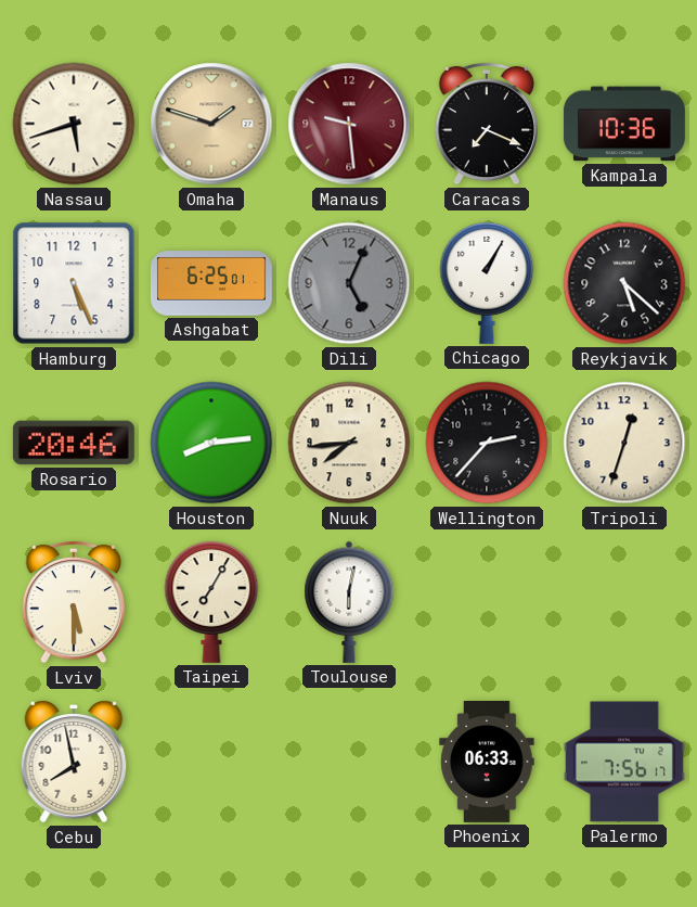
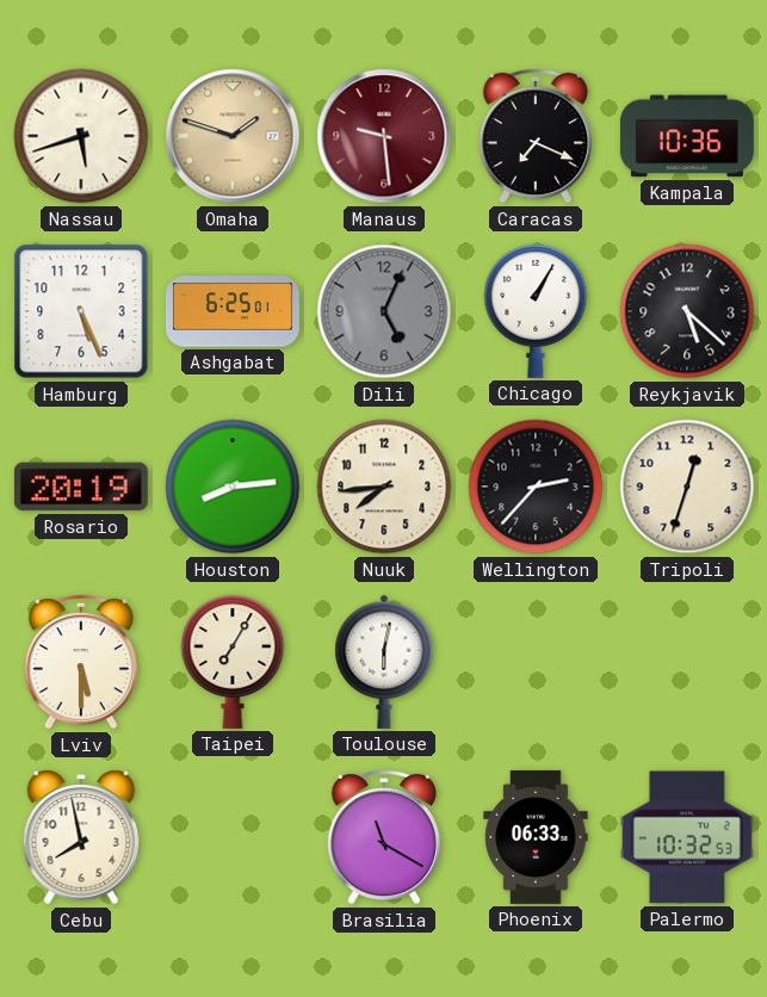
Rosario: 20:46 -> 20:19 (81, 487)
Brasilia: none -> 11:20 (384, 837)
Palermo: 7:56 -> 10:32 (687, 837)
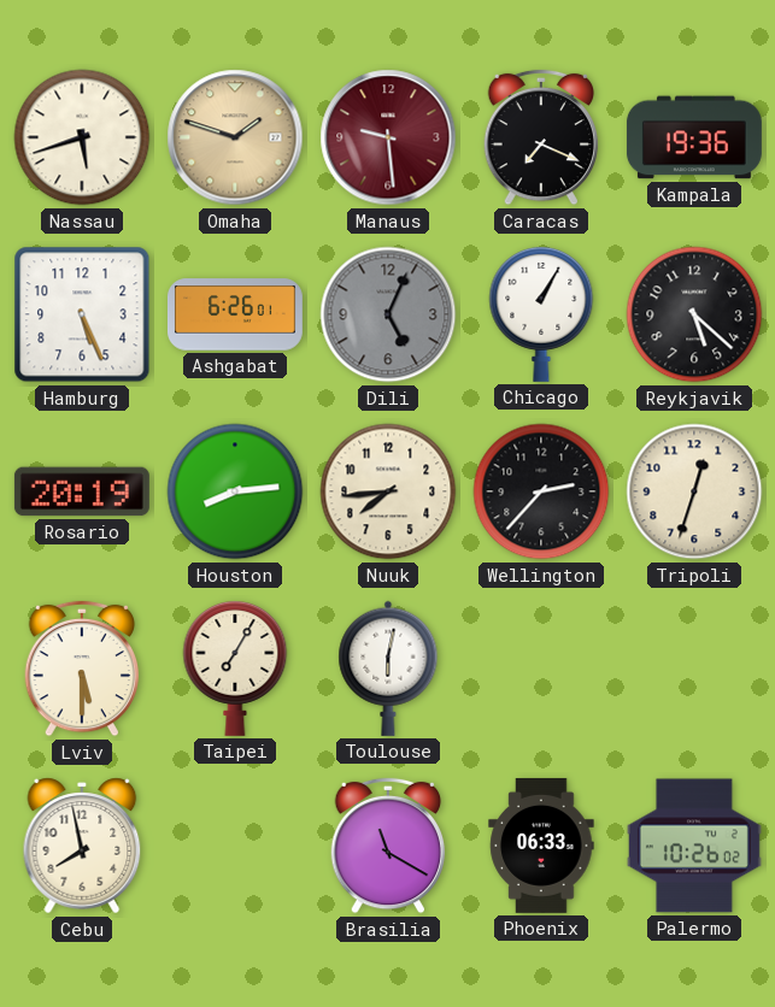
Kampala: 10:36 -> 19:36 (694, 137)
Ashgabat: 6:25 -> 6:26 (235, 314)
Palermo: 10:32 -> 10:26 (694, 846)
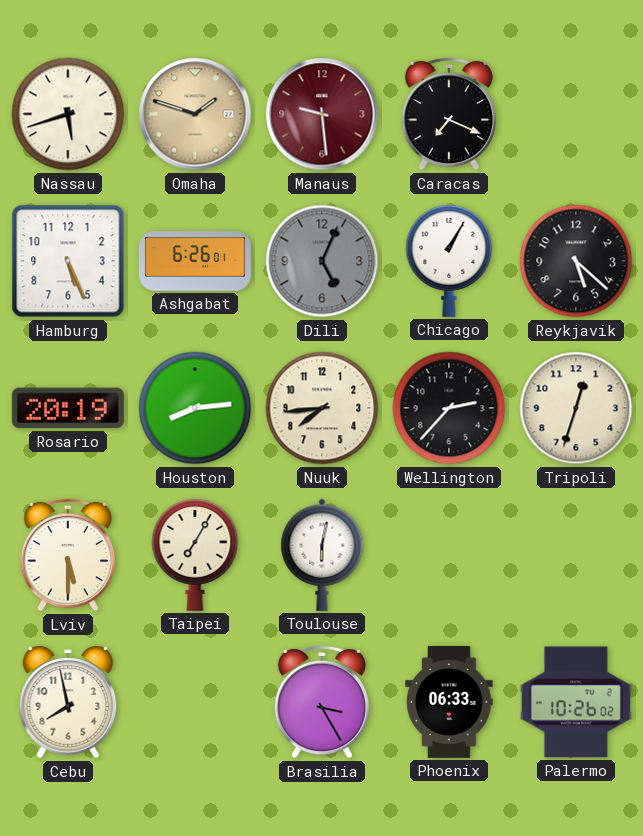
Kampala: 19:36 -> none (694, 137)
Brasilia: 11:20 -> 3:25 (322, 702)
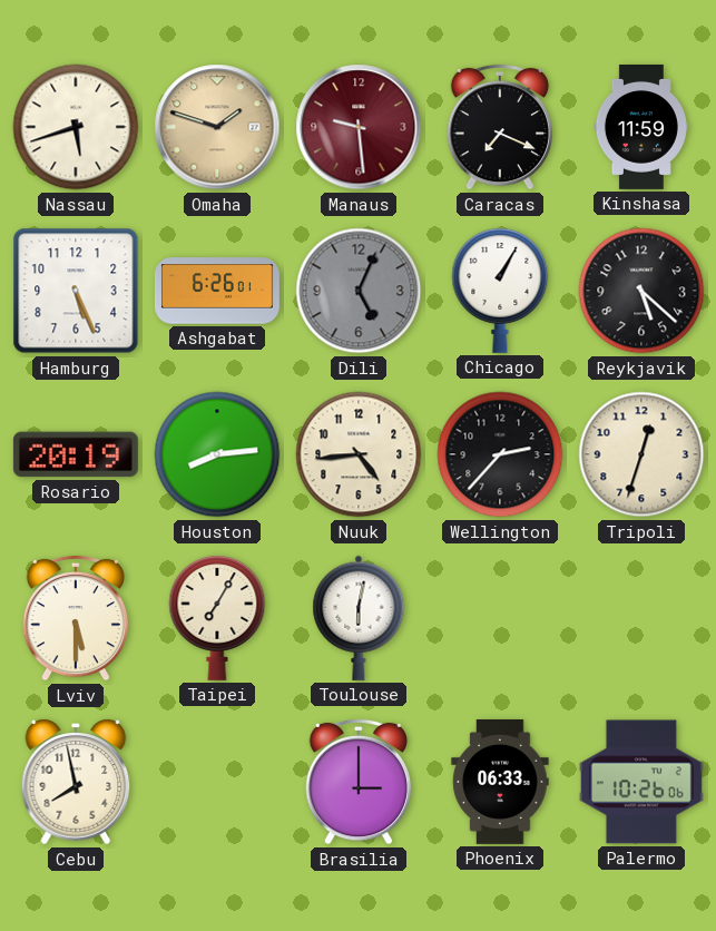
Kinshasa: none -> 11:59 (641, 127)
Nuuk: 7:44 -> 4:44 (359, 454)
Brasilia: 3:25 -> 3:00 (359, 782)
Palermo: 10:26:02 -> 10:26:06 (641, 782)
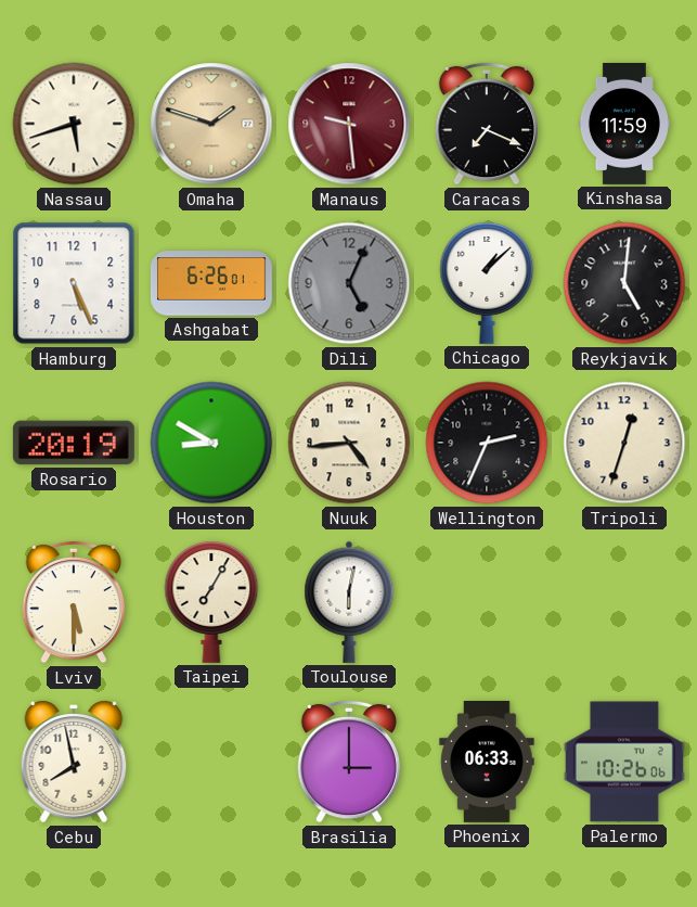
Chicago: 1:05 -> 1:08 (487, 282)
Reykjavik: 5:22 -> 5:01 (624, 283)
Houston: 8:14 -> 8:50 (211, 443)
Wellington: 2:37 -> 2:34 (487, 443)
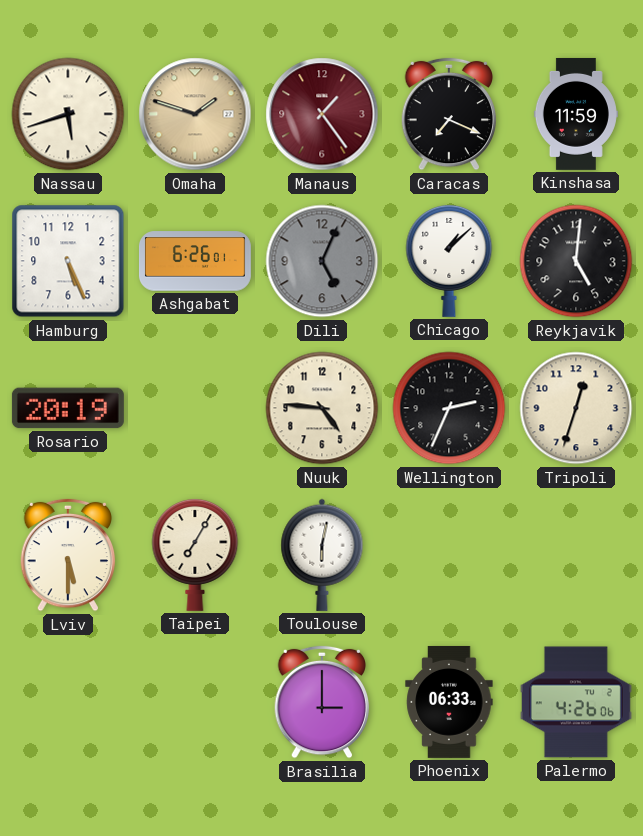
Manaus: 9:29 -> 1:24 (322, 114)
Houston: 8:50 -> none (211, 443)
Nuuk: 4:44 -> 4:46 (322, 408)
Cebu: 7:58 -> none (74, 762)
Palermo: 10:26 -> 4:26 (576, 702)
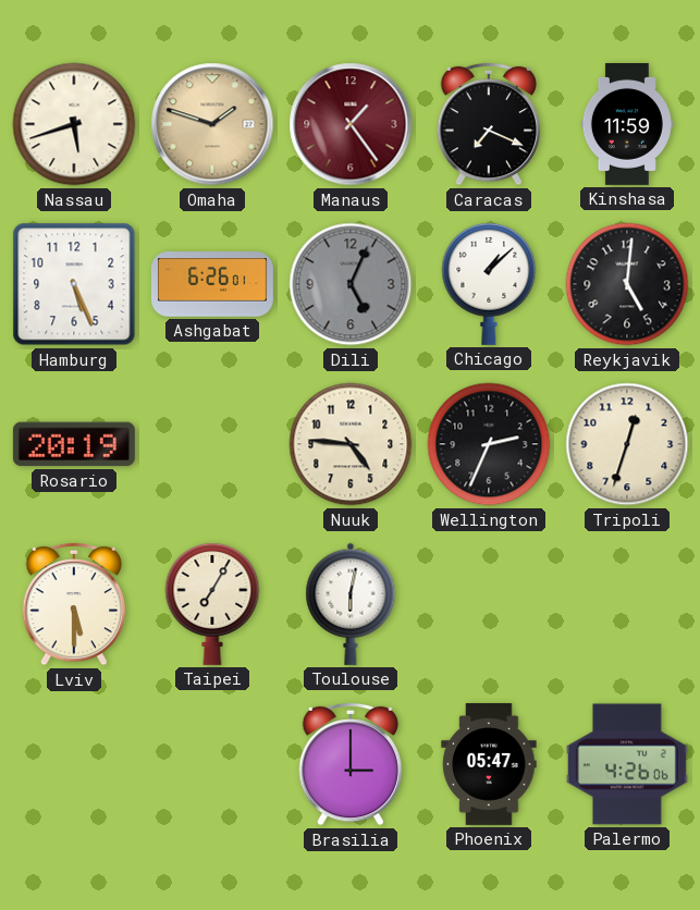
Phoenix: 06:33 -> 05:47 (489, 764)
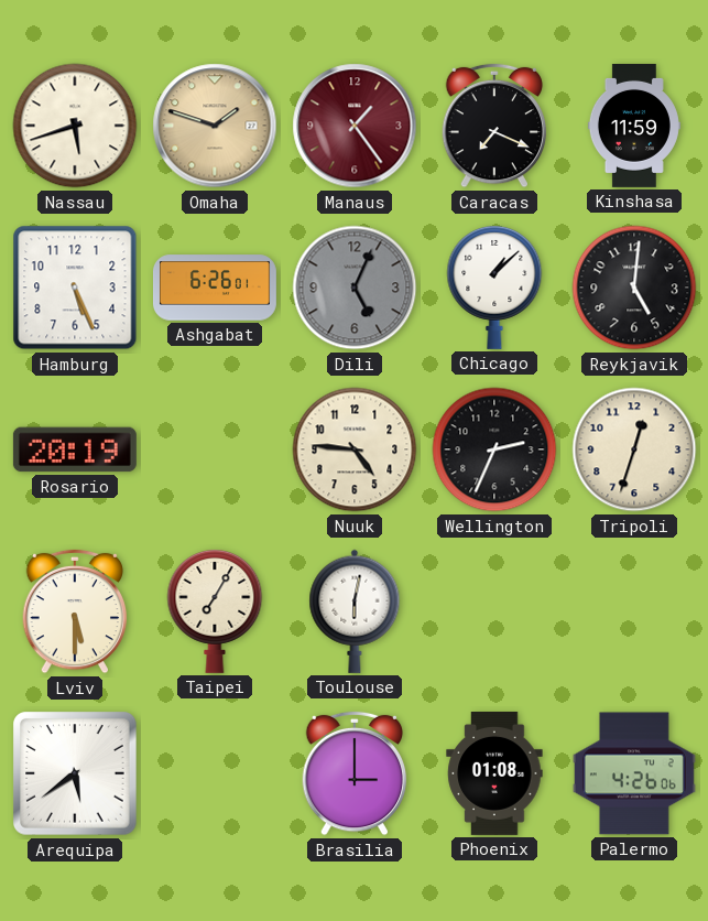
Arequipa: none -> 5:39 (75, 773)
Phoenix: 05:47 -> 01:08 (494, 773)
